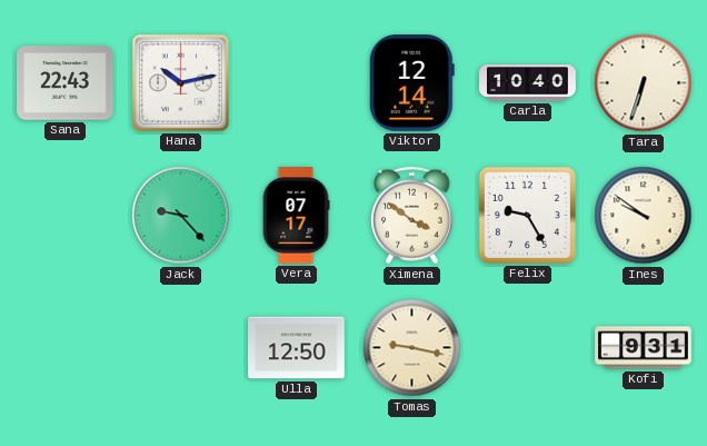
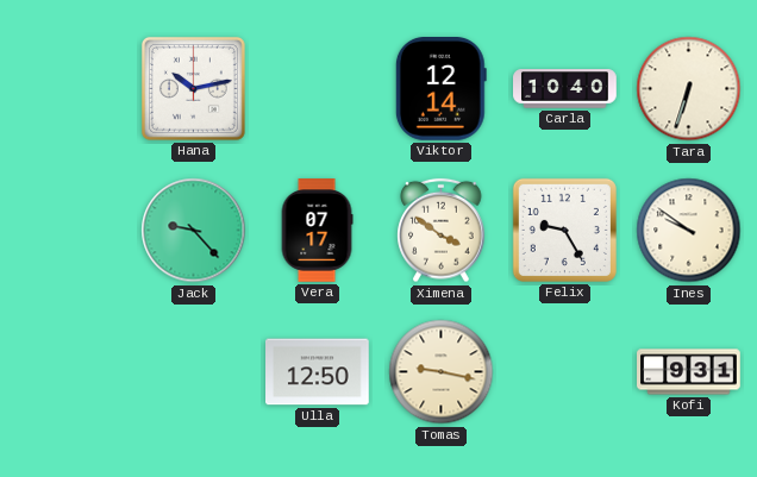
Sana: 22:43 -> none (66, 83)
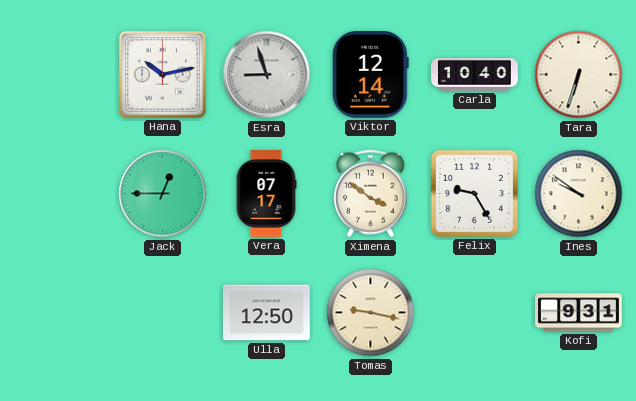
Esra: none -> 8:57 (267, 75)
Jack: 9:23 -> 12:45 (163, 194)
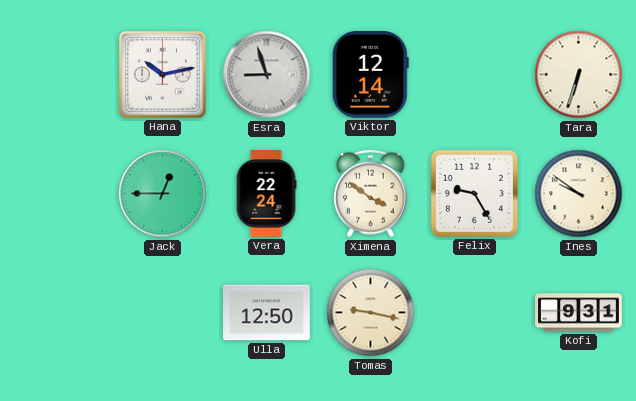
Carla: 10:40 -> none (475, 75)
Vera: 07:17 -> 22:24 (266, 194)
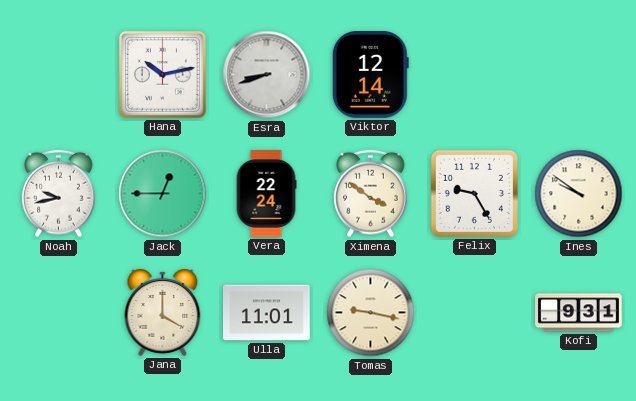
Esra: 8:57 -> 8:42 (267, 75)
Tara: 6:33 -> none (579, 75)
Noah: none -> 9:43 (59, 194)
Jana: none -> 4:00 (163, 312)
Ulla: 12:50 -> 11:01 (267, 313)
